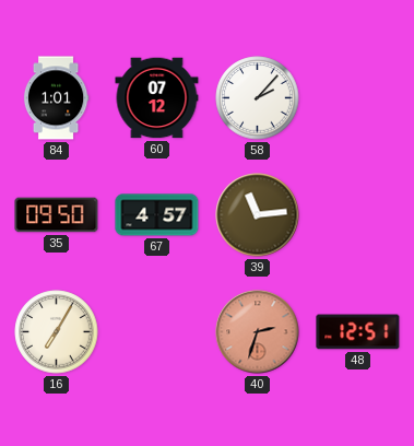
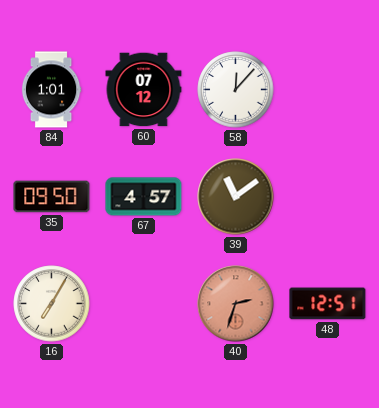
58: 2:07 -> 12:07 (236, 90)
39: 11:14 -> 11:09 (236, 197)
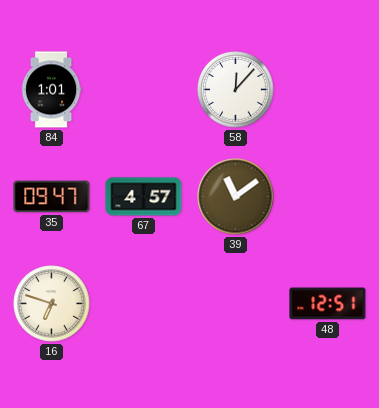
60: 07:12 -> none (144, 90)
35: 09:50 -> 09:47 (52, 197)
16: 7:05 -> 6:48 (52, 304)
40: 2:33 -> none (236, 304)
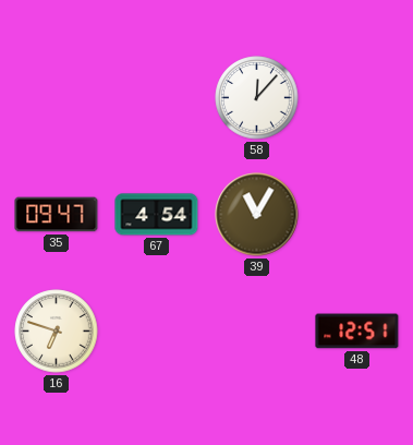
84: 1:01 -> none (51, 90)
67: 4:57 -> 4:54 (157, 215)
39: 11:09 -> 11:05 (257, 215)
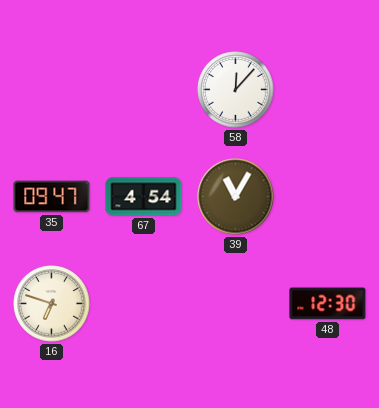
48: 12:51 -> 12:30 (328, 304)
